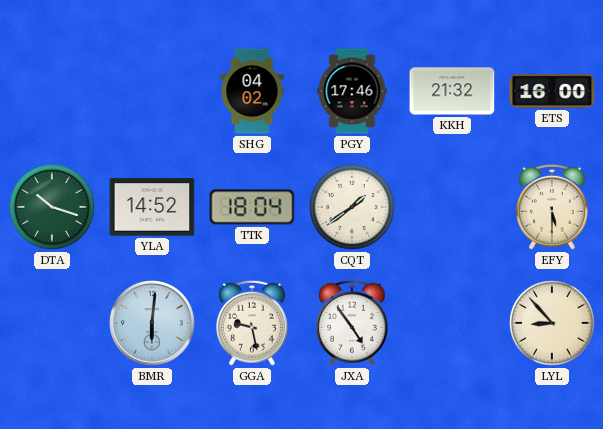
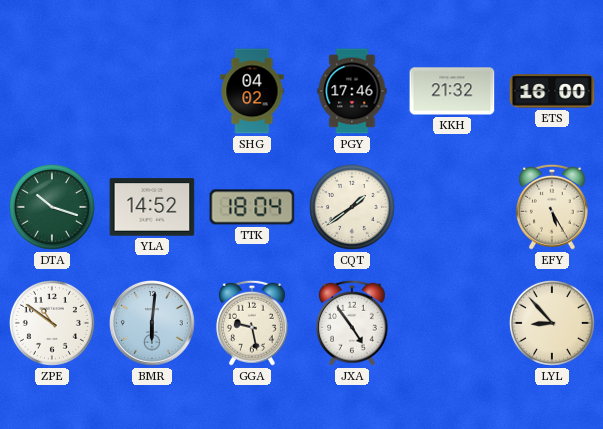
EFY: 5:30 -> 5:25 (552, 207)
ZPE: none -> 10:51 (52, 323)
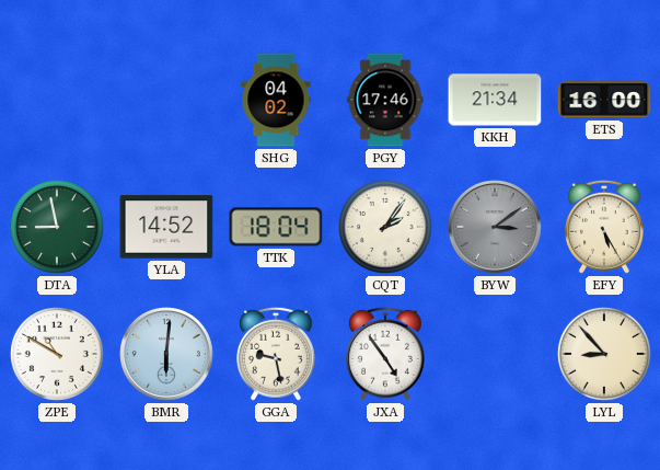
KKH: 21:32 -> 21:34 (495, 100)
DTA: 10:18 -> 8:58 (57, 227)
CQT: 1:39 -> 2:06 (385, 227)
BYW: none -> 3:09 (496, 228)
ZPE: 10:51 -> 10:50 (57, 354)
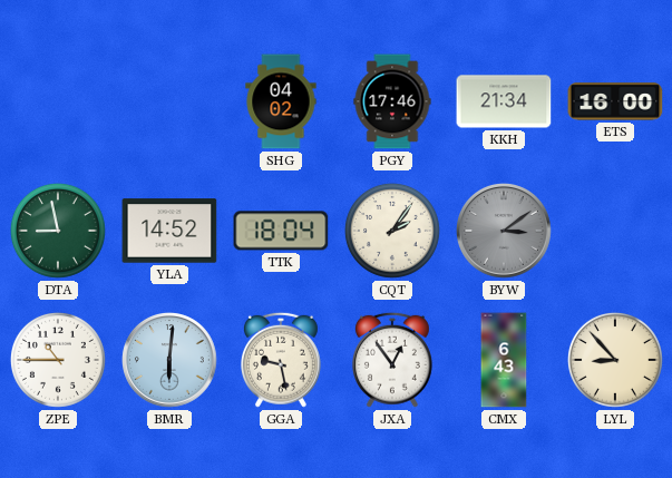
EFY: 5:25 -> none (604, 227)
ZPE: 10:50 -> 10:45 (58, 360)
JXA: 4:54 -> 12:54 (392, 360)
CMX: none -> 6:43 (504, 360)
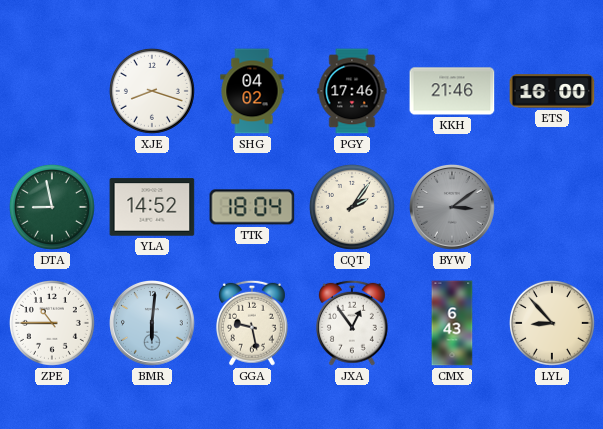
XJE: none -> 8:18 (152, 91)
KKH: 21:34 -> 21:46 (452, 91)
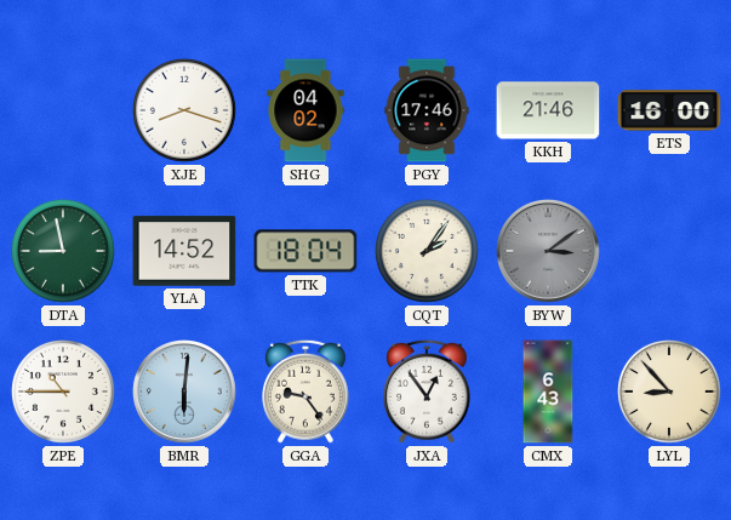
GGA: 9:28 -> 9:24 (305, 392)
